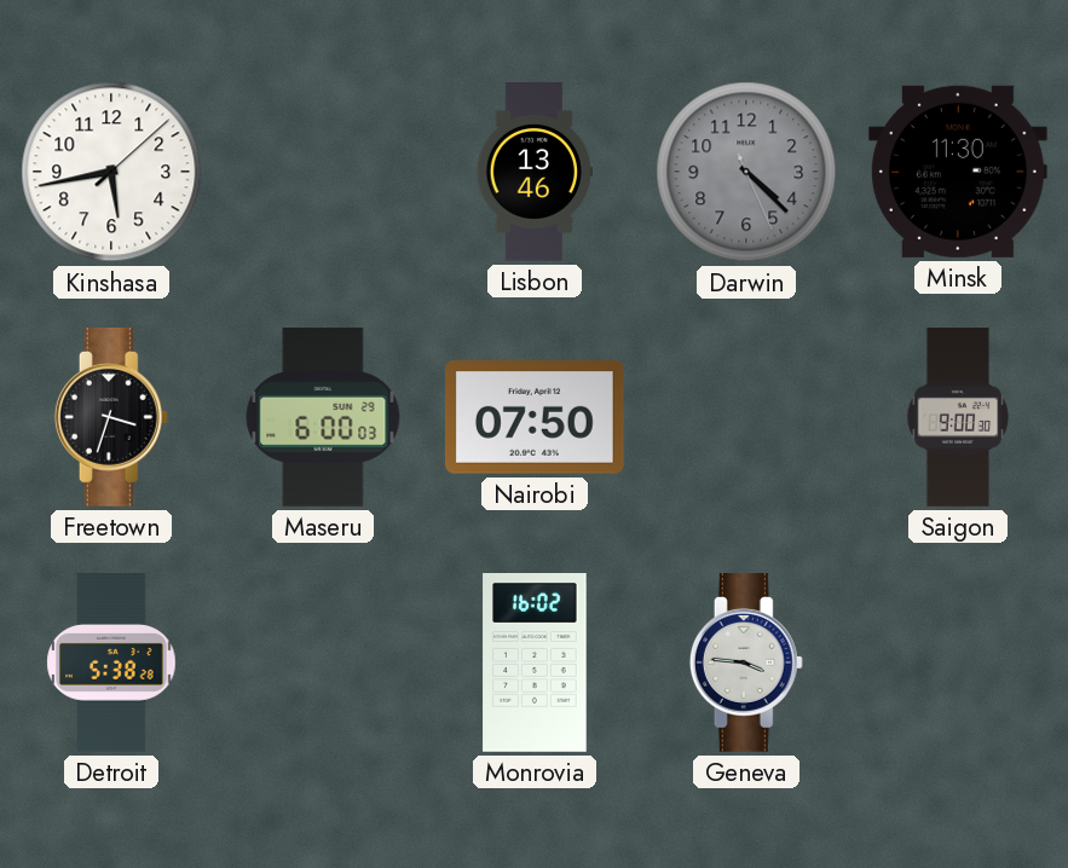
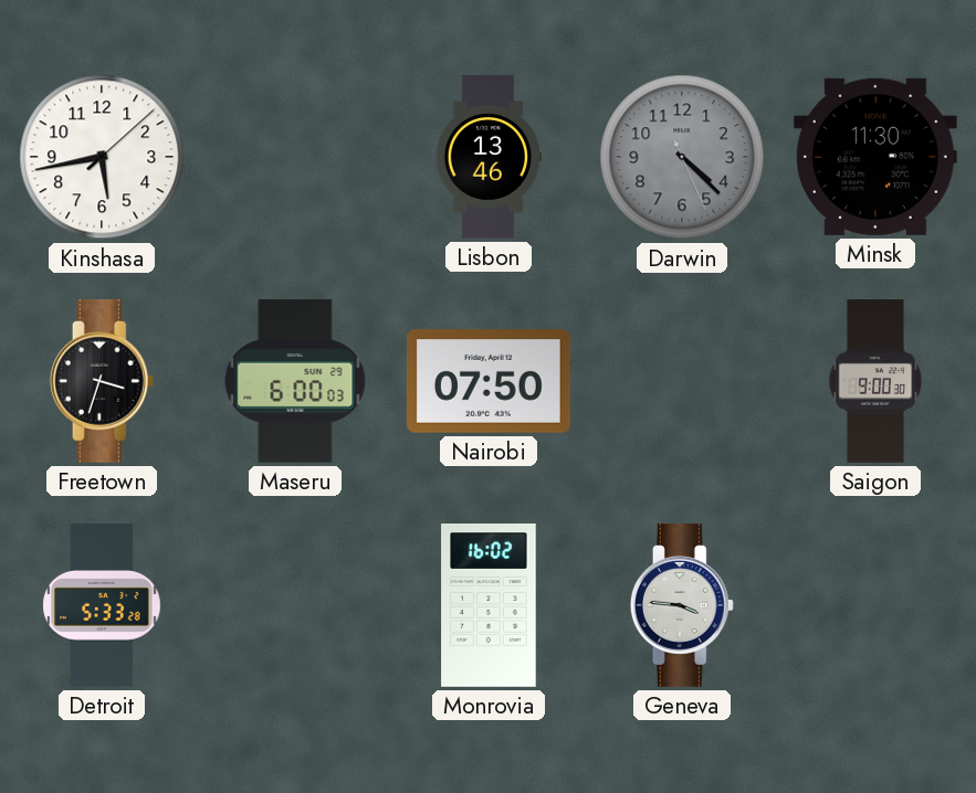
Detroit: 5:38 -> 5:33 (102, 606)
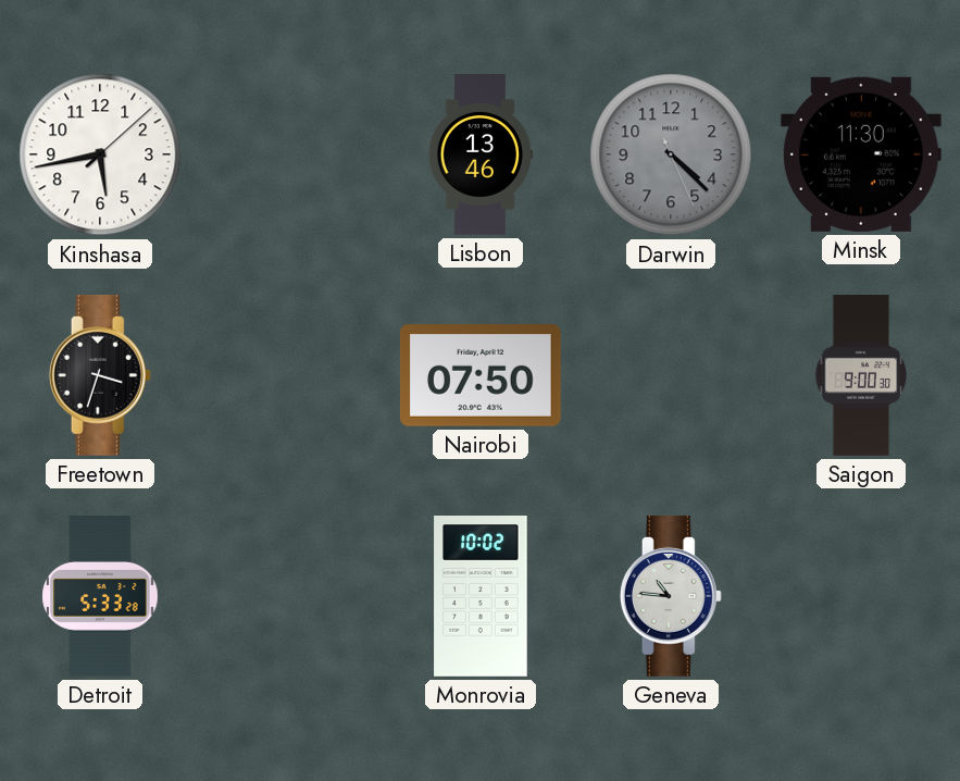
Maseru: 6:00 -> none (295, 381)
Monrovia: 16:02 -> 10:02 (481, 597)
Geneva: 3:46 -> 10:46 (671, 597)
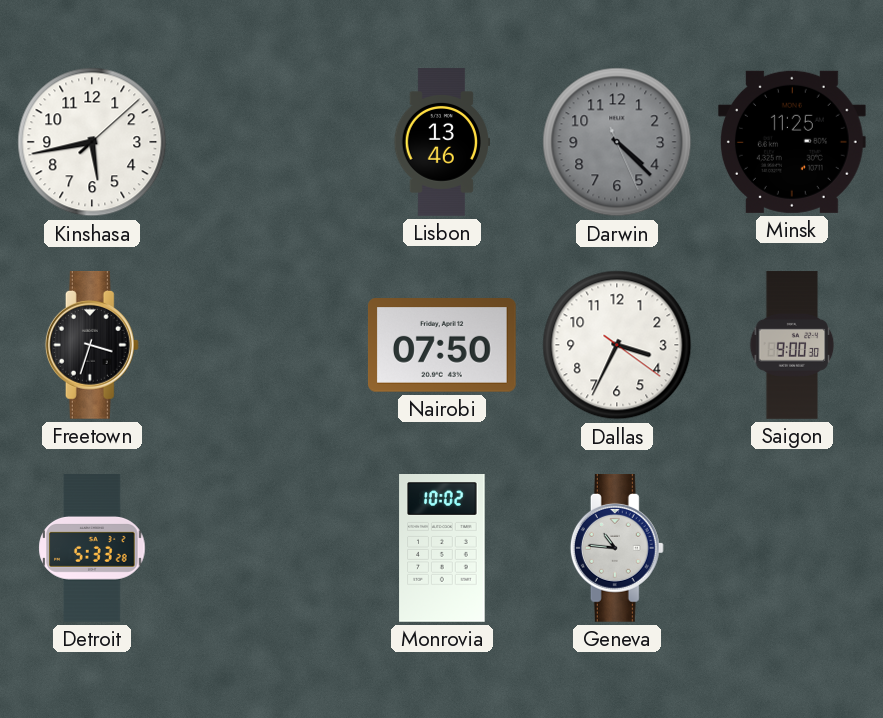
Minsk: 11:30 -> 11:25 (792, 142)
Dallas: none -> 3:34 (617, 345)
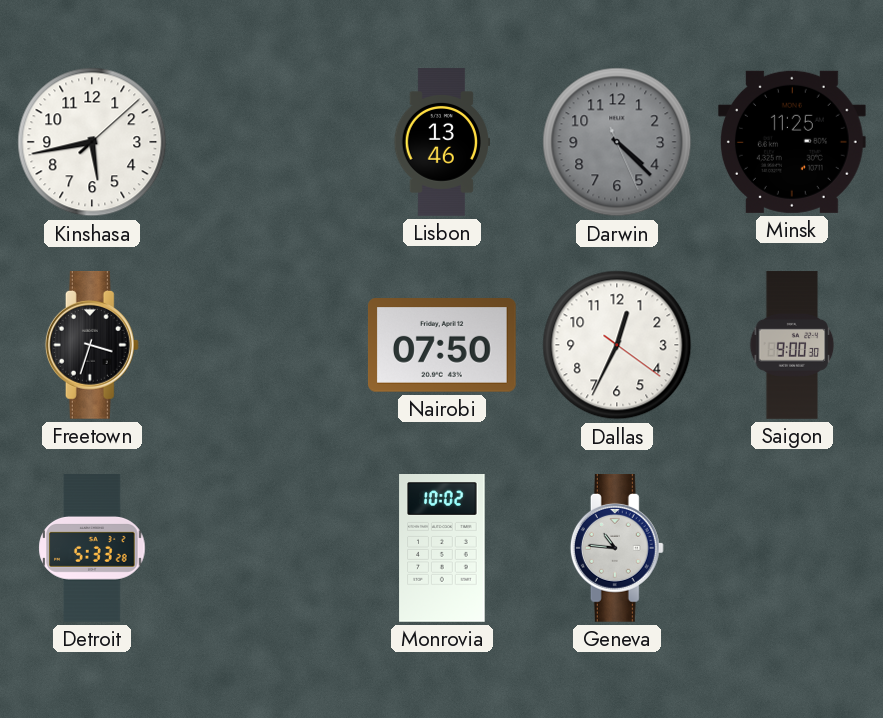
Dallas: 3:34 -> 12:34 (617, 345)
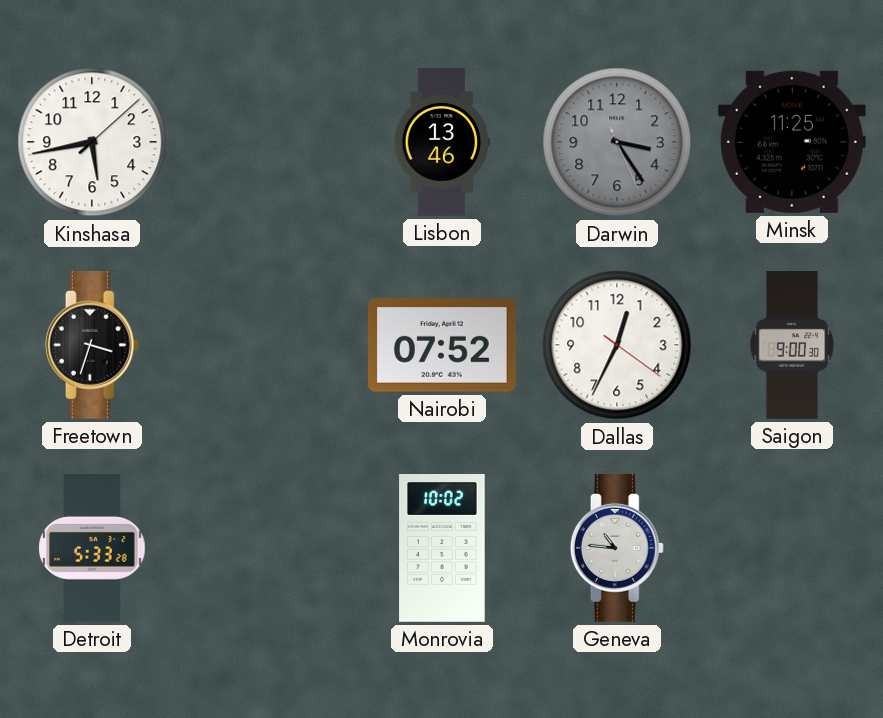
Darwin: 4:22 -> 3:24 (617, 142)
Nairobi: 07:50 -> 07:52 (442, 345)
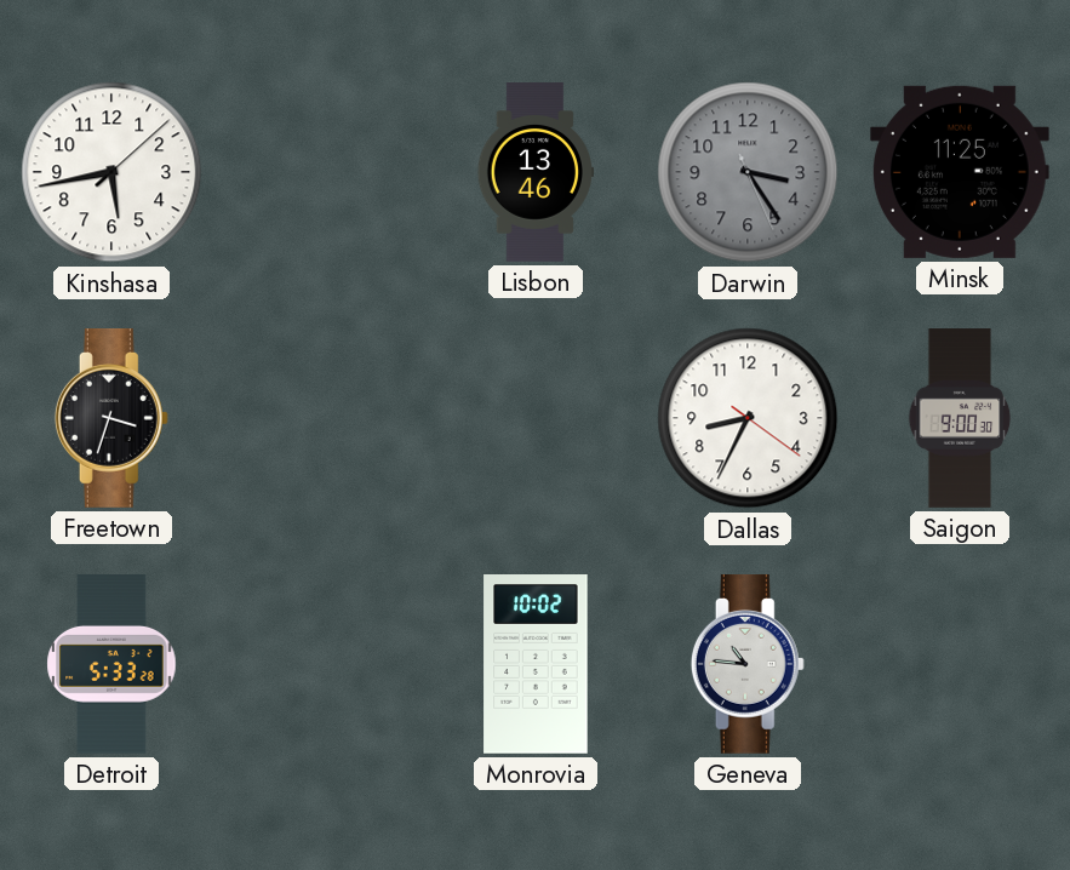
Nairobi: 07:52 -> none (442, 345)
Dallas: 12:34 -> 8:34 (748, 418)
